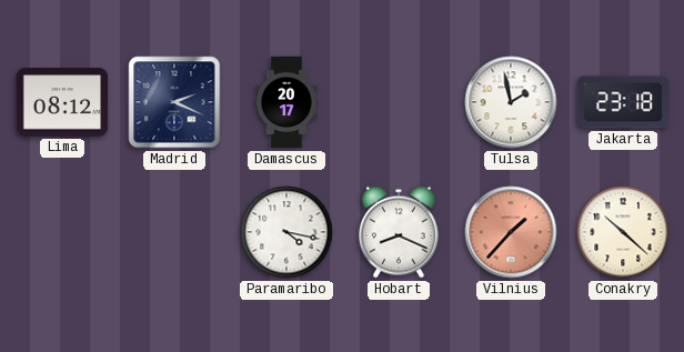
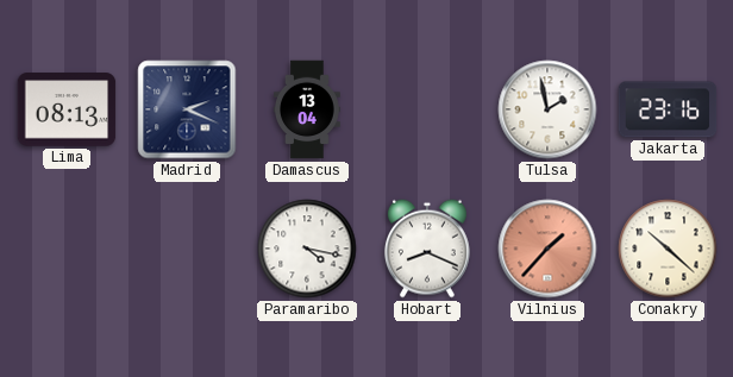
Lima: 08:12 -> 08:13 (67, 109)
Damascus: 20:17 -> 13:04 (307, 109)
Jakarta: 23:18 -> 23:16 (668, 109)
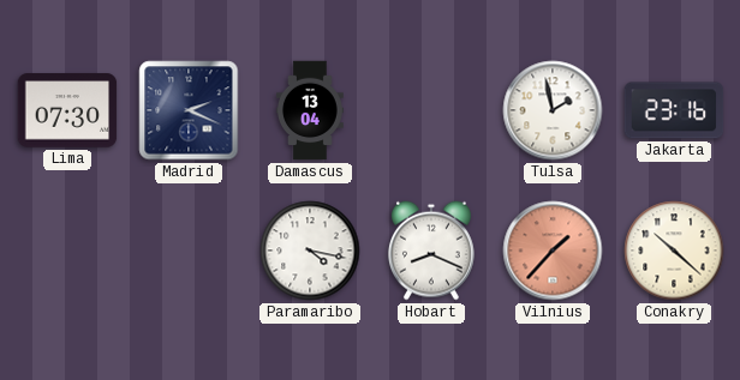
Lima: 08:13 -> 07:30 (67, 110)
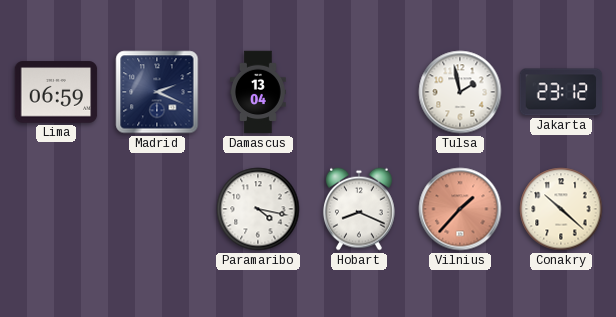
Lima: 07:30 -> 06:59 (56, 92)
Jakarta: 23:16 -> 23:12 (561, 92)
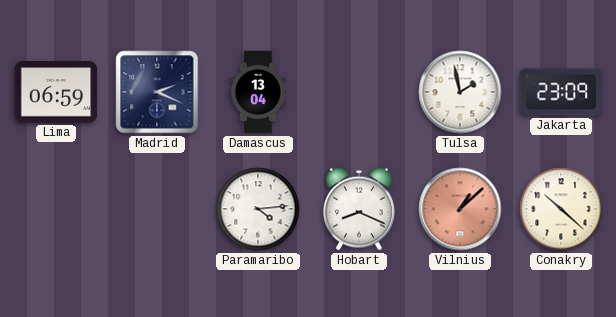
Jakarta: 23:12 -> 23:09 (561, 92)
Paramaribo: 4:17 -> 4:14 (258, 209)
Vilnius: 1:37 -> 1:08 (460, 209)
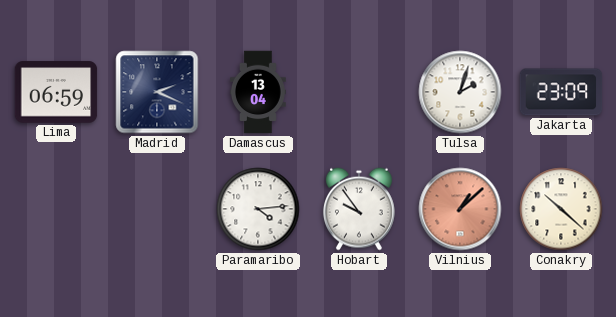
Tulsa: 1:58 -> 2:03 (460, 92)
Hobart: 8:19 -> 9:54 (359, 209)
